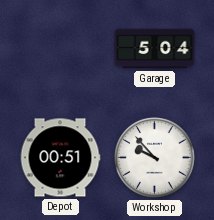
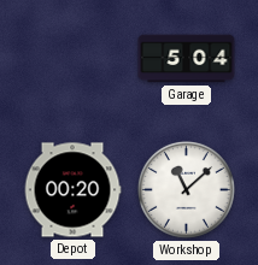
Depot: 00:51 -> 00:20 (72, 190)
Workshop: 9:53 -> 11:08 (186, 189)
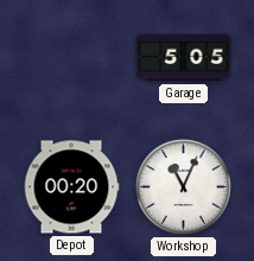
Garage: 5:04 -> 5:05 (184, 58)
Workshop: 11:08 -> 11:04 (183, 186)
